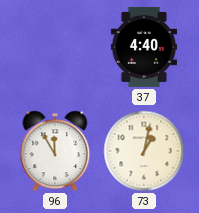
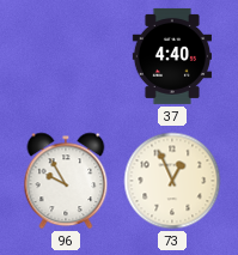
96: 11:55 -> 9:55 (66, 181)
73: 1:02 -> 12:56 (172, 181)
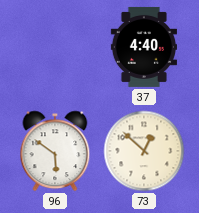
96: 9:55 -> 5:51 (55, 151)
73: 12:56 -> 12:52 (144, 151)
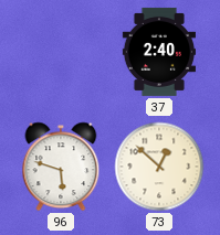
37: 4:40 -> 2:40 (158, 52)
96: 5:51 -> 5:48 (61, 167)
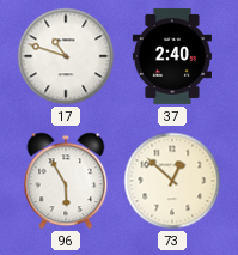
17: none -> 10:48 (66, 56)
96: 5:48 -> 5:55 (66, 181)
